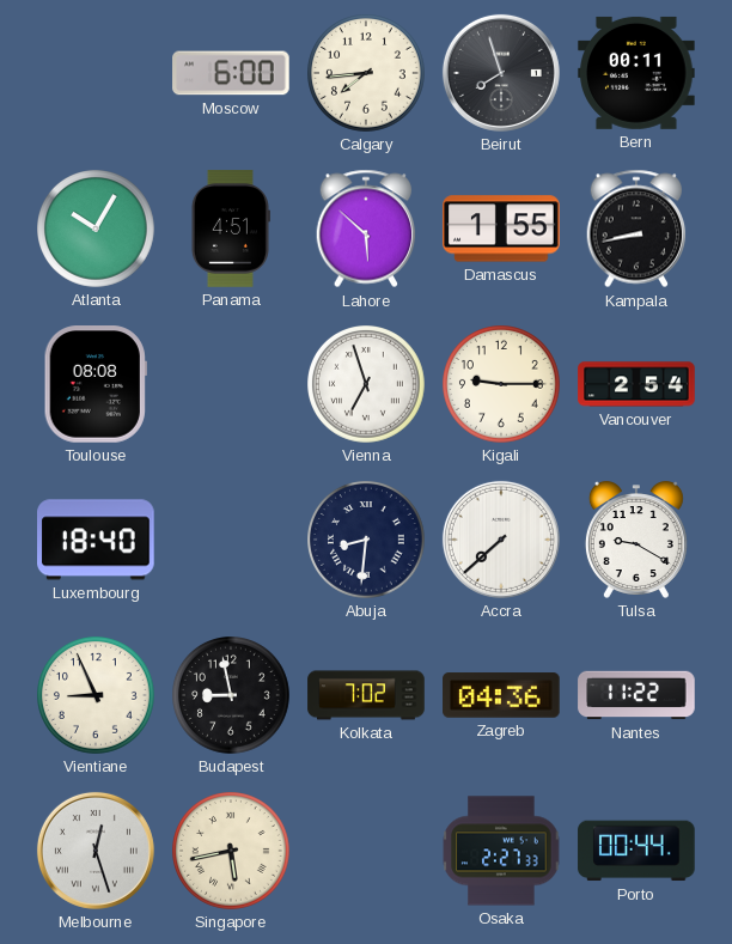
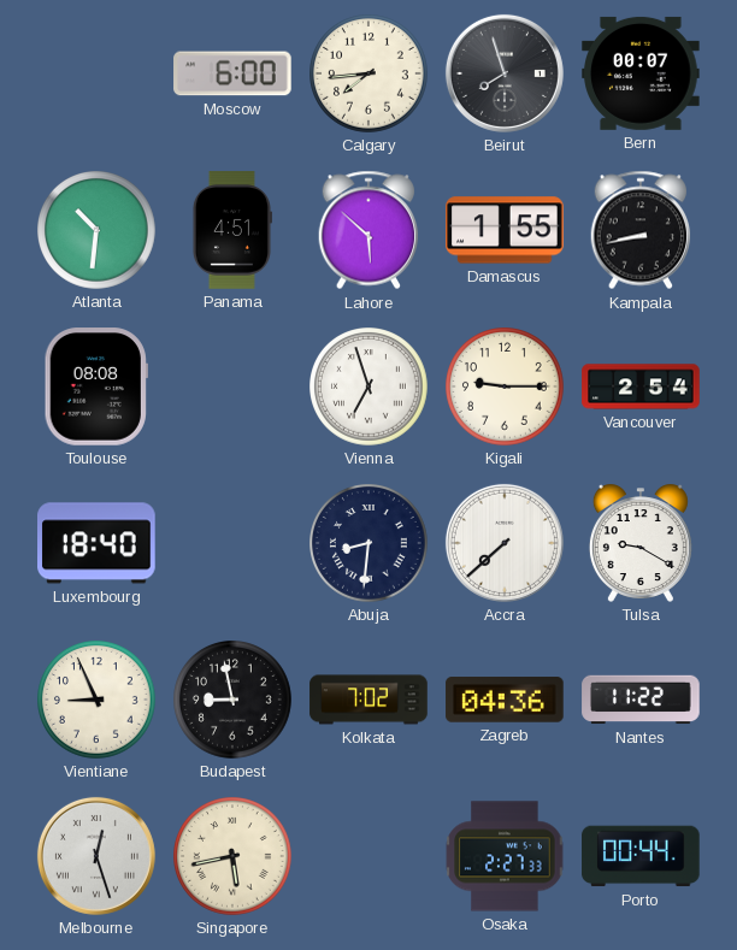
Bern: 00:11 -> 00:07 (641, 73)
Atlanta: 10:05 -> 10:31 (98, 231)
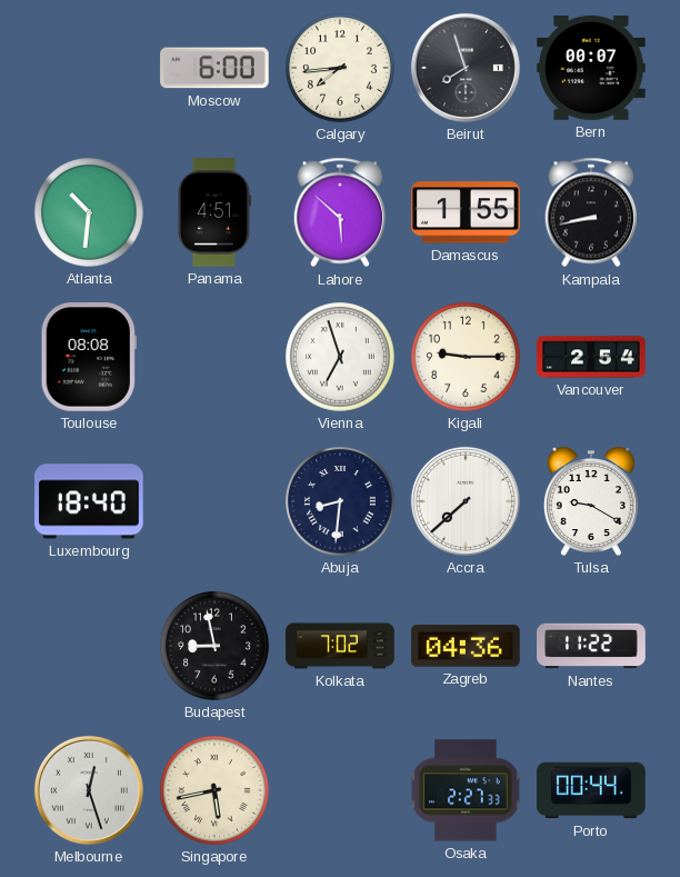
Vientiane: 8:56 -> none (98, 701)
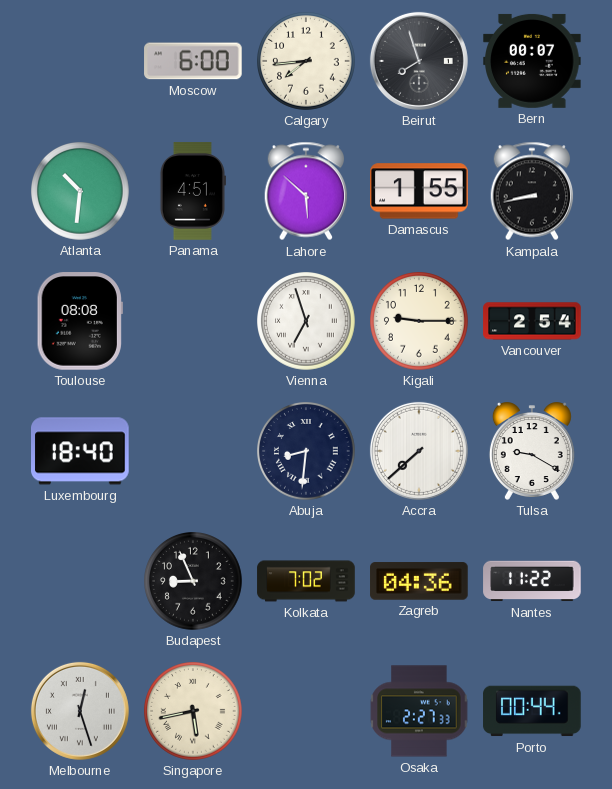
Budapest: 8:58 -> 8:56 (194, 582)
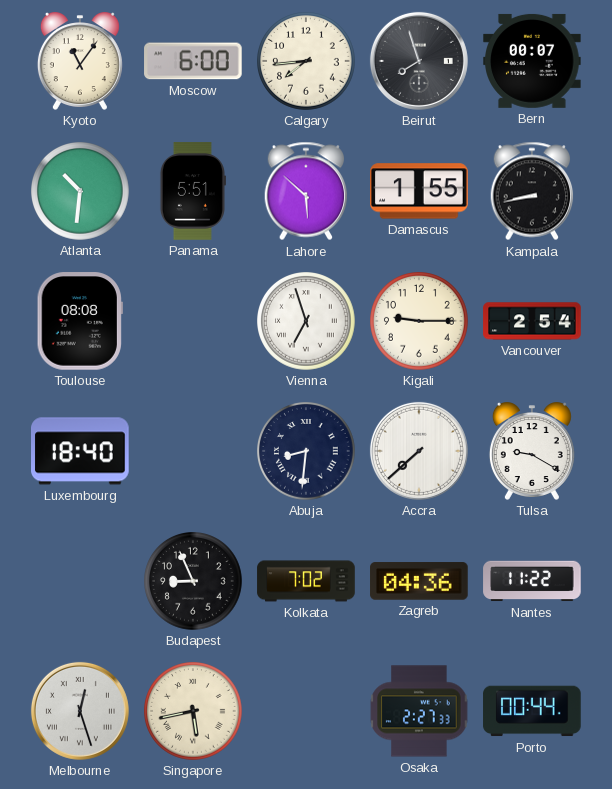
Kyoto: none -> 11:06 (80, 61)
Panama: 4:51 -> 5:51 (192, 191)
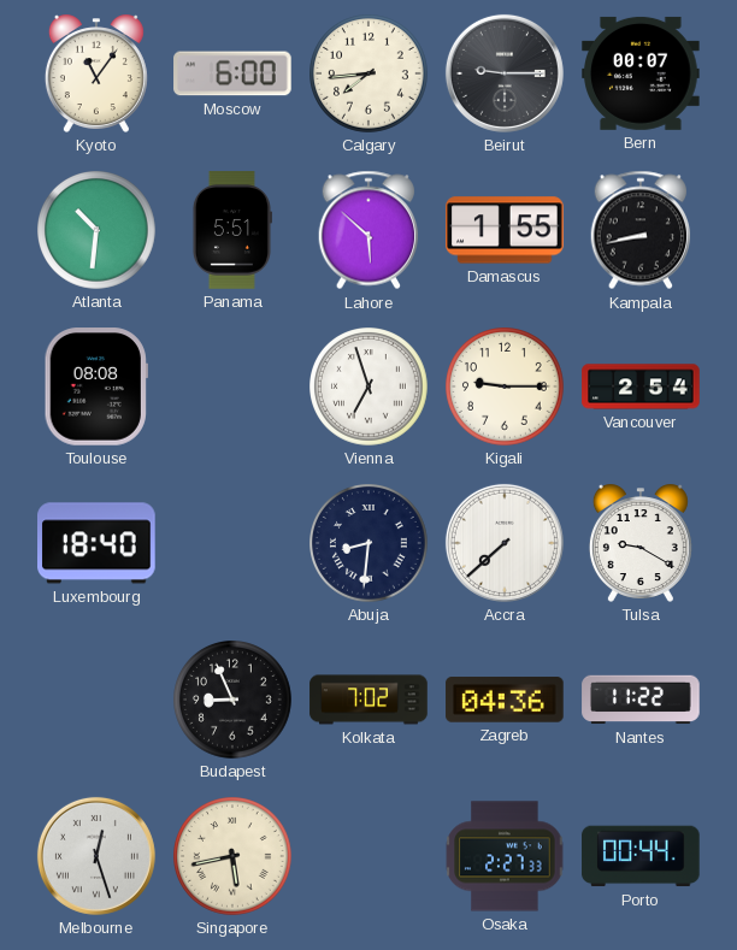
Beirut: 7:57 -> 9:15 (505, 73)
